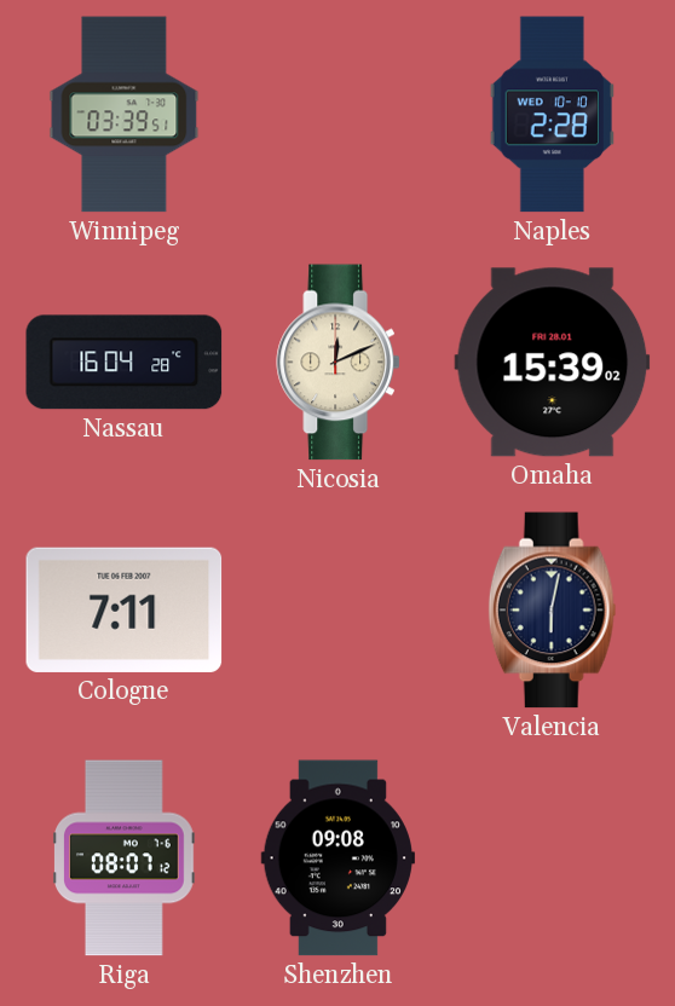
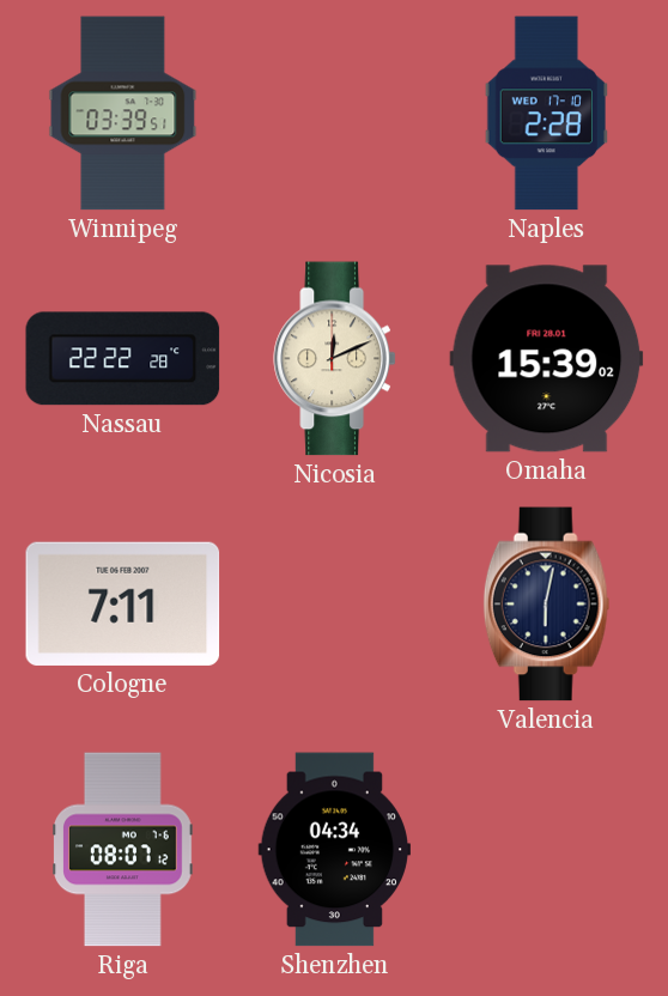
Naples date: WED 10-10 -> WED 17-10 (546, 114)
Nassau: 16:04 -> 22:22 (123, 359)
Shenzhen: 09:08 -> 04:34 (334, 850)
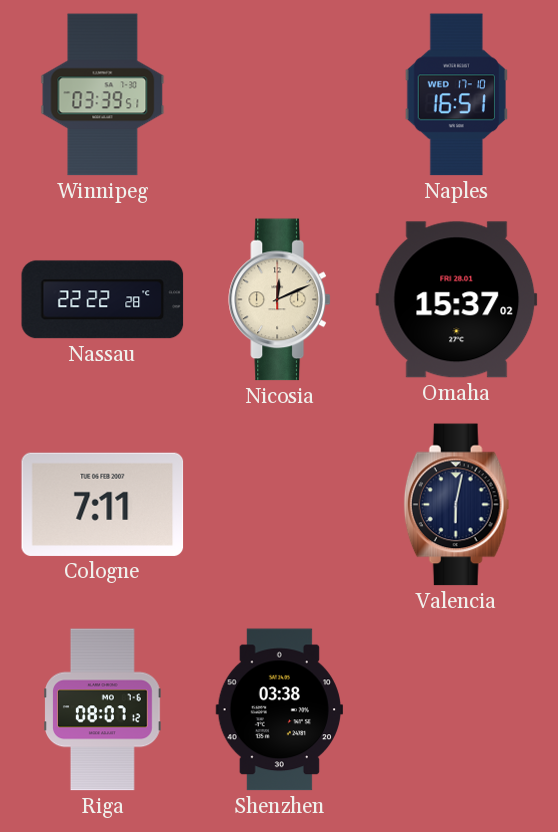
Naples: 2:28 -> 16:51 (456, 95)
Omaha: 15:39 -> 15:37 (457, 300)
Shenzhen: 04:34 -> 03:38 (279, 710)
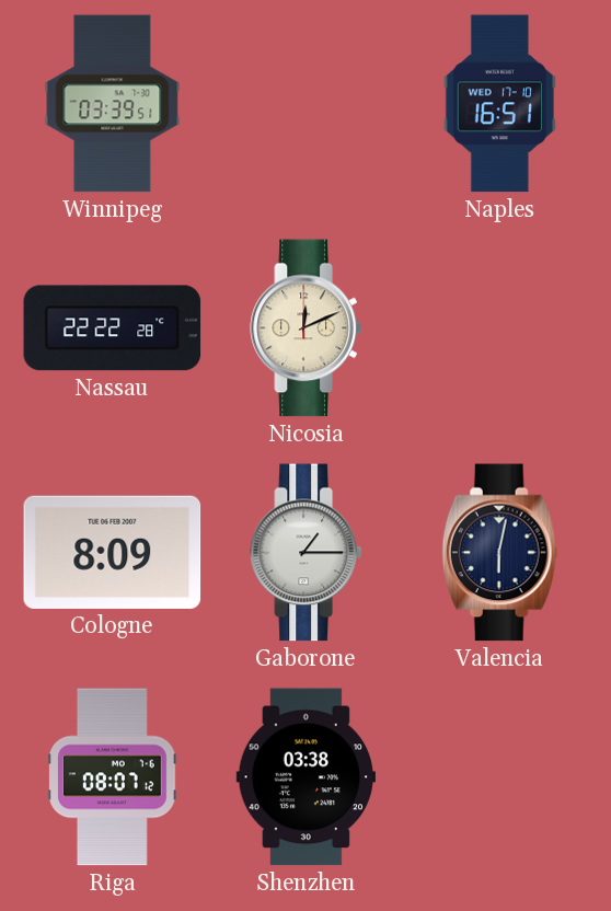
Omaha: 15:37 -> none (457, 300)
Cologne: 7:11 -> 8:09 (113, 552)
Gaborone: none -> 1:15 (307, 553)
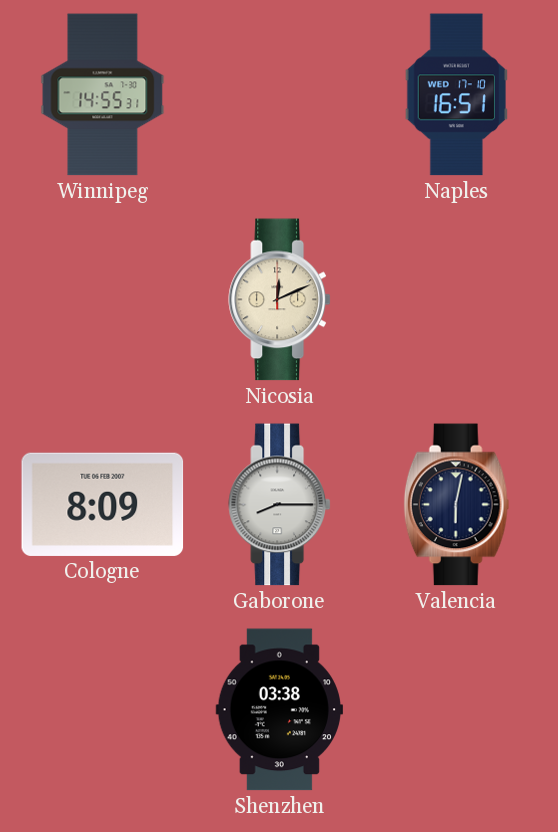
Winnipeg: 03:39 -> 14:55 (103, 95)
Nassau: 22:22 -> none (113, 328)
Gaborone: 1:15 -> 8:15 (280, 505)
Riga: 08:07 -> none (113, 777)
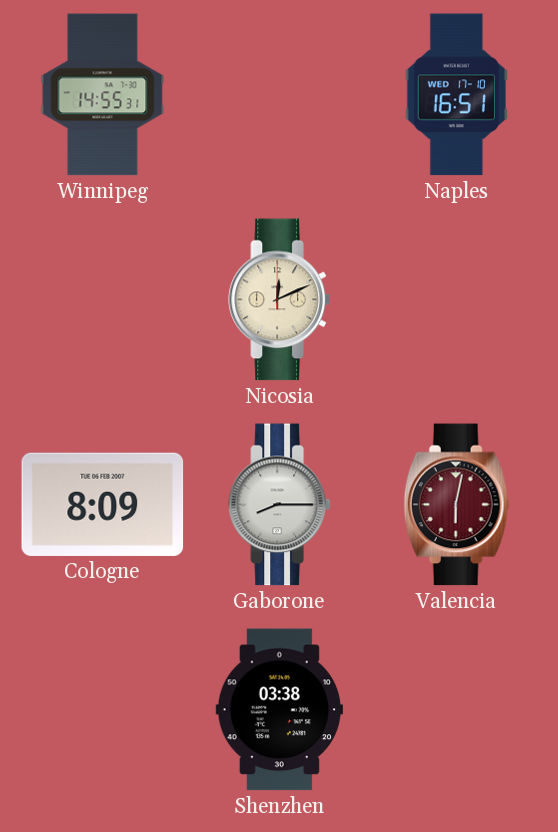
Valencia dial: navy -> burgundy (457, 505)
